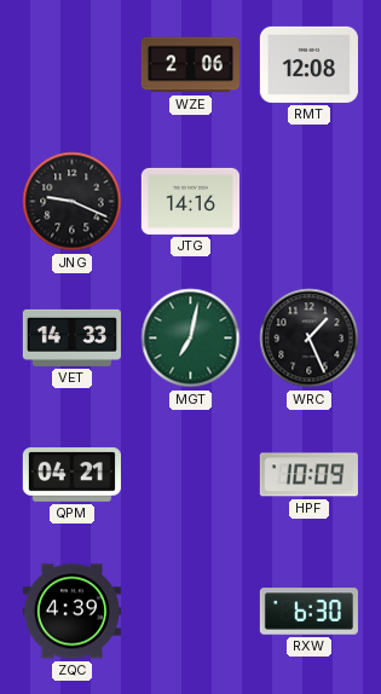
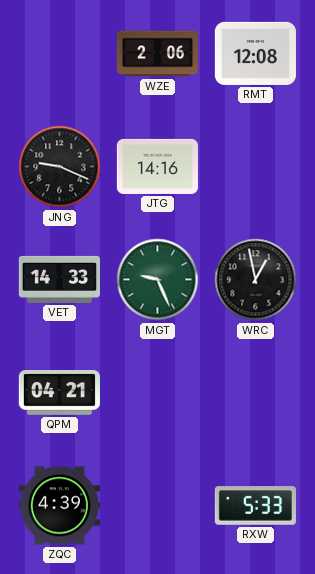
MGT: 7:02 -> 9:26 (158, 280)
WRC: 1:26 -> 12:58 (256, 280)
HPF: 10:09 -> none (308, 475)
RXW: 6:30 -> 5:33 (255, 506)
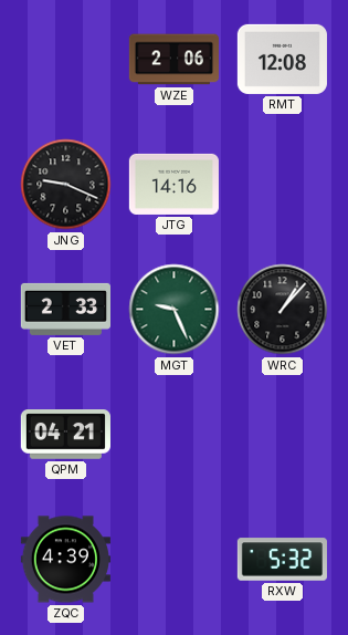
VET: 14:33 -> 2:33 (65, 309)
WRC: 12:58 -> 1:07 (283, 310)
RXW: 5:33 -> 5:32 (282, 560)
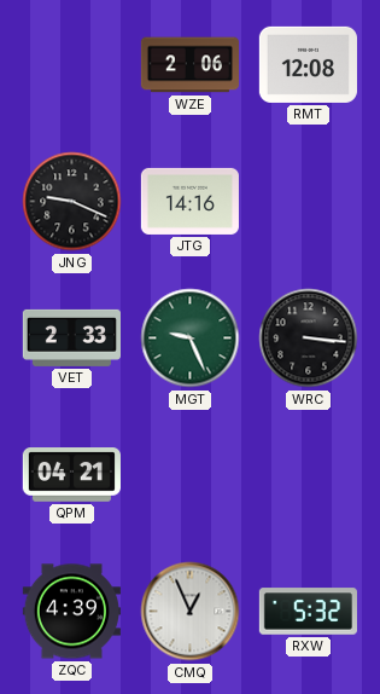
WRC: 1:07 -> 3:16 (309, 339)
CMQ: none -> 12:56 (191, 612)
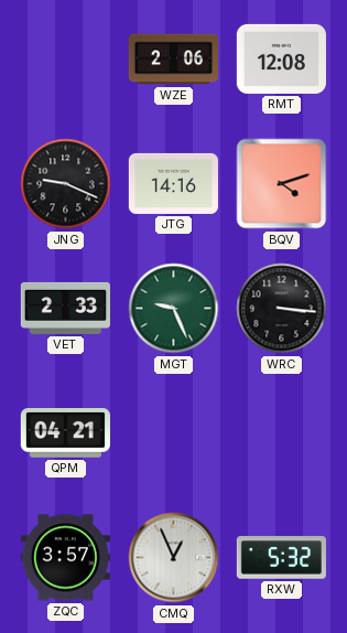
BQV: none -> 4:12 (282, 184)
ZQC: 4:39 -> 3:57 (65, 558)
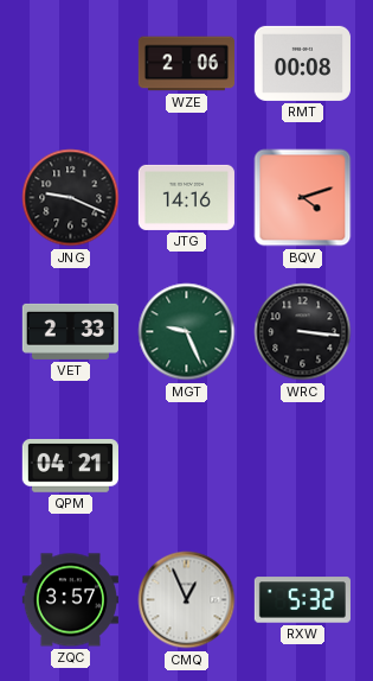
RMT: 12:08 -> 00:08 (302, 63)
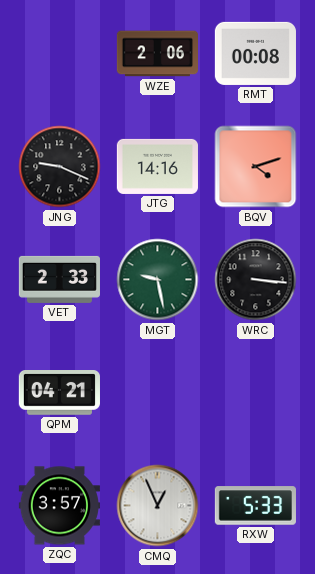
MGT: 9:26 -> 9:28 (158, 280)
RXW: 5:32 -> 5:33 (255, 506)
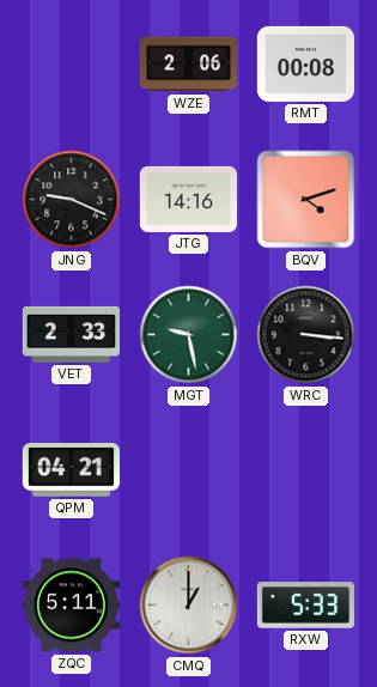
ZQC: 3:57 -> 5:11 (71, 606)
CMQ: 12:56 -> 1:00 (189, 606)
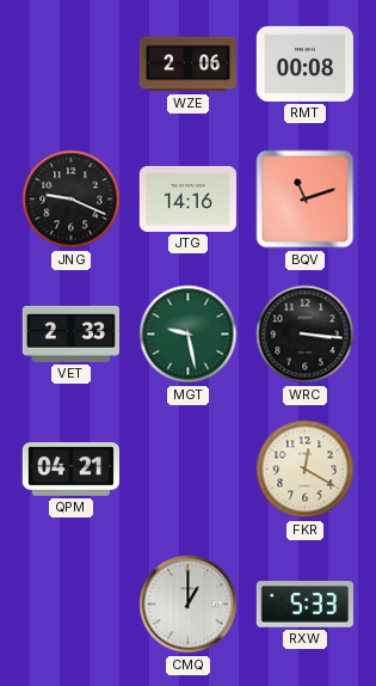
BQV: 4:12 -> 11:12 (306, 200)
FKR: none -> 12:20 (306, 470)
ZQC: 5:11 -> none (71, 606)
